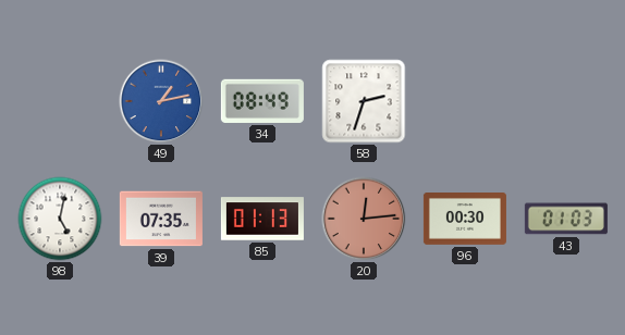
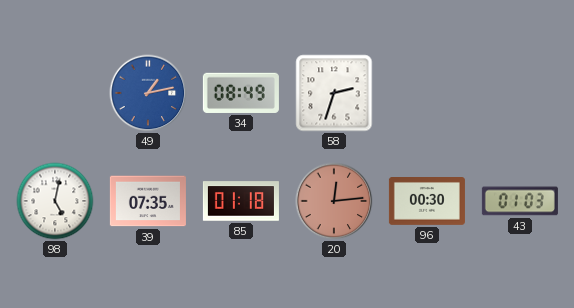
85: 01:13 -> 01:18 (241, 201)
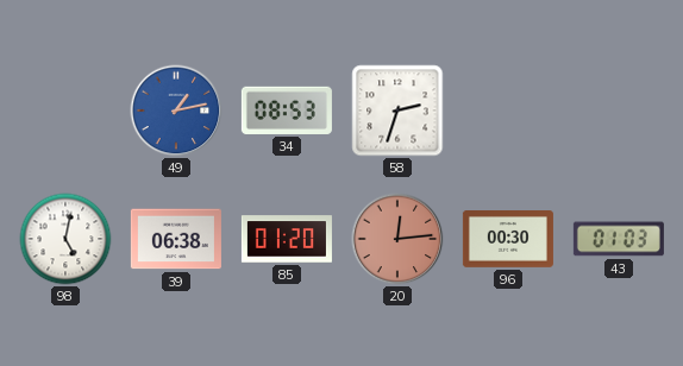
34: 08:49 -> 08:53 (287, 111)
39: 07:35 -> 06:38 (176, 239)
85: 01:18 -> 01:20 (287, 239)
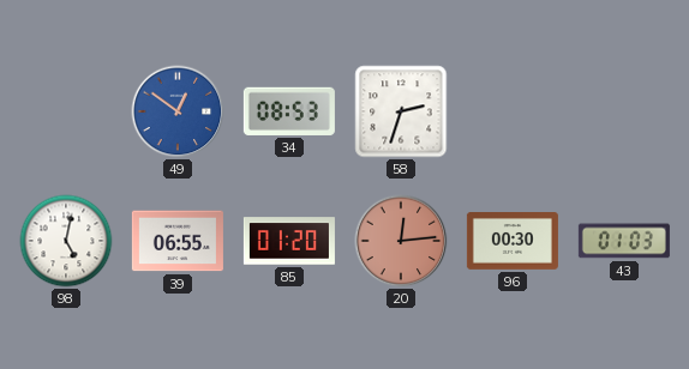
49: 1:13 -> 12:51 (178, 111)
39: 06:38 -> 06:55 (178, 241)
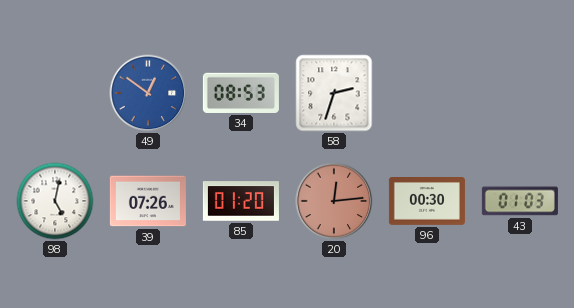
39: 06:55 -> 07:26 (148, 201)
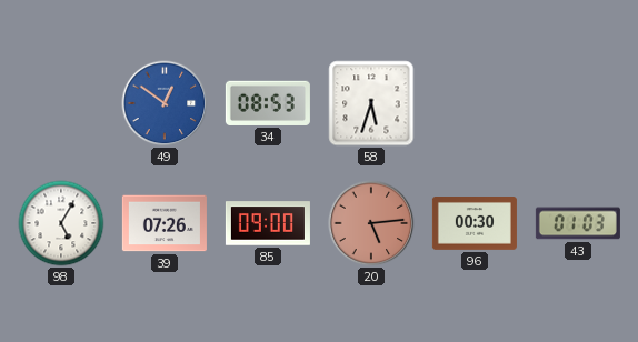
58: 2:33 -> 5:33 (371, 103)
98: 5:02 -> 5:05 (61, 223)
85: 01:20 -> 09:00 (268, 223)
20: 12:14 -> 5:14 (371, 223)
